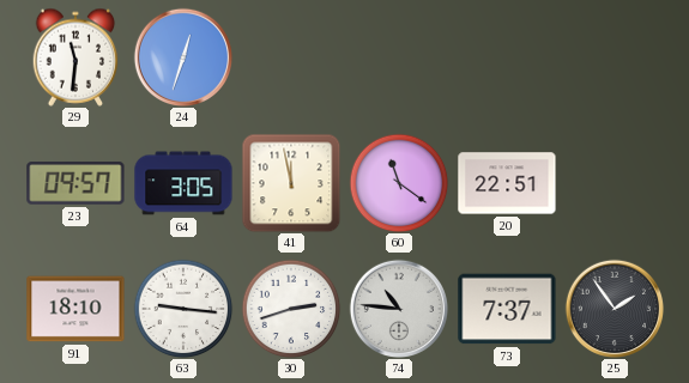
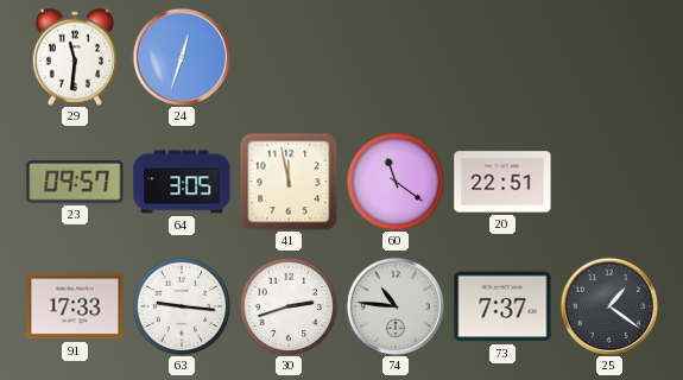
91: 18:10 -> 17:33 (75, 306)
25: 1:54 -> 1:21 (608, 305)
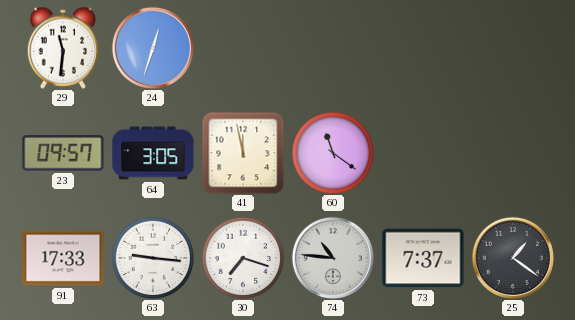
20: 22:51 -> none (502, 182)
30: 2:42 -> 7:18 (243, 258)
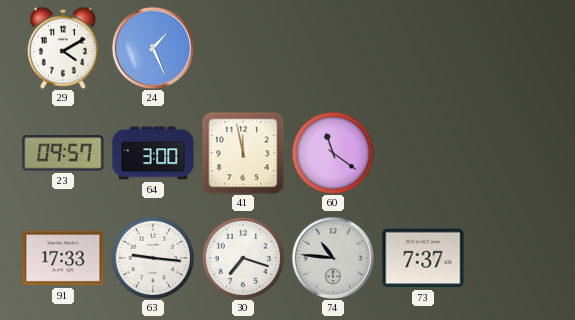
29: 11:31 -> 4:10 (63, 48)
24: 12:33 -> 1:26 (152, 47)
64: 3:05 -> 3:00 (153, 153)
25: 1:21 -> none (512, 257)
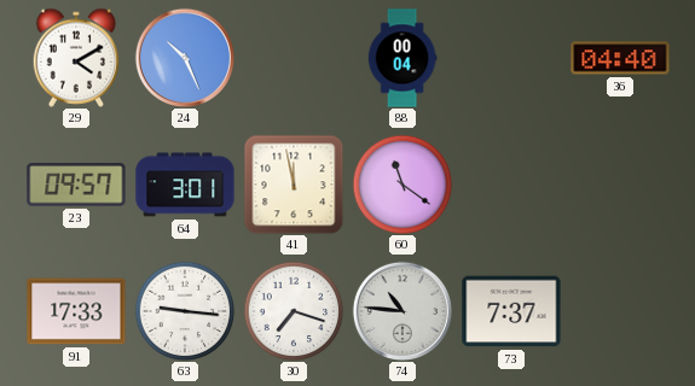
24: 1:26 -> 10:26 (184, 57)
88: none -> 00:04 (402, 58)
36: none -> 04:40 (620, 58)
64: 3:00 -> 3:01 (185, 185)
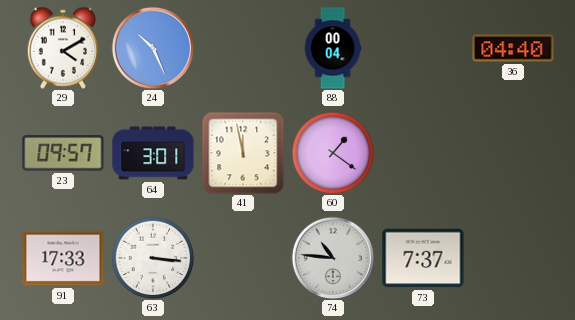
60: 11:21 -> 1:21 (333, 153)
63: 9:16 -> 3:16 (153, 258)
30: 7:18 -> none (294, 311)
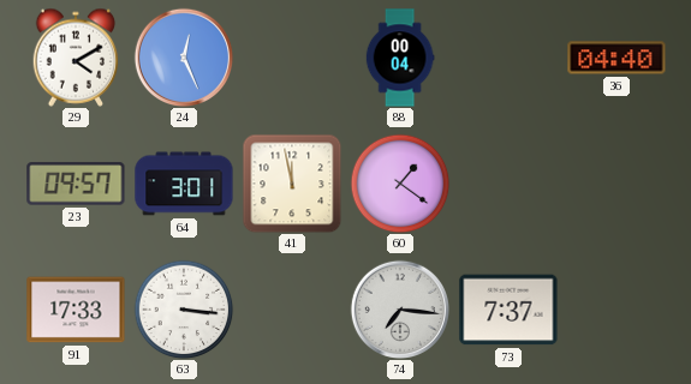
24: 10:26 -> 12:26 (183, 56)
74: 10:46 -> 7:16 (399, 308)
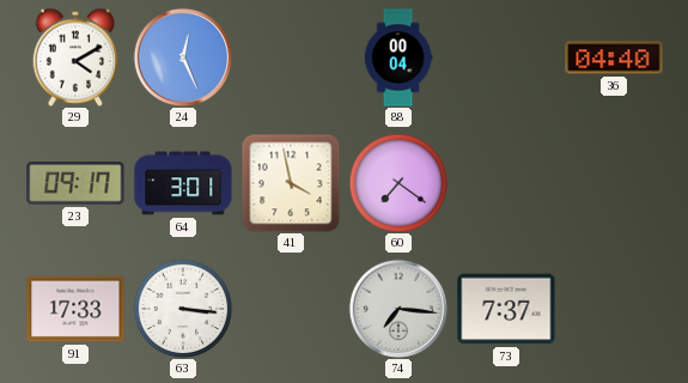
23: 09:57 -> 09:17 (75, 183)
41: 11:58 -> 3:58 (291, 183)
60: 1:21 -> 7:21 (398, 183)
